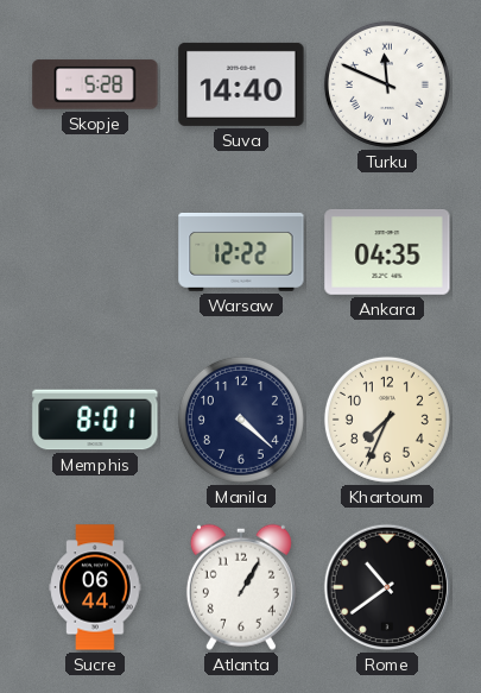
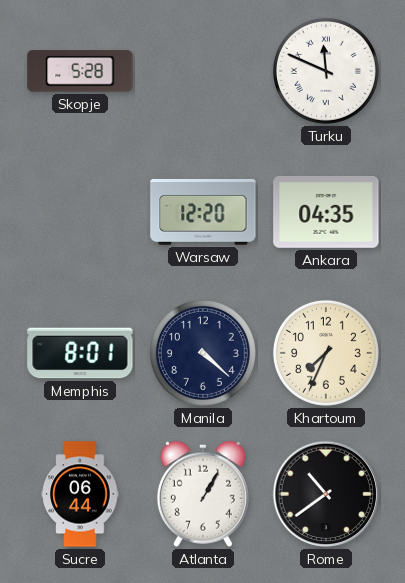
Suva: 14:40 -> none (241, 84)
Warsaw: 12:22 -> 12:20 (203, 212)
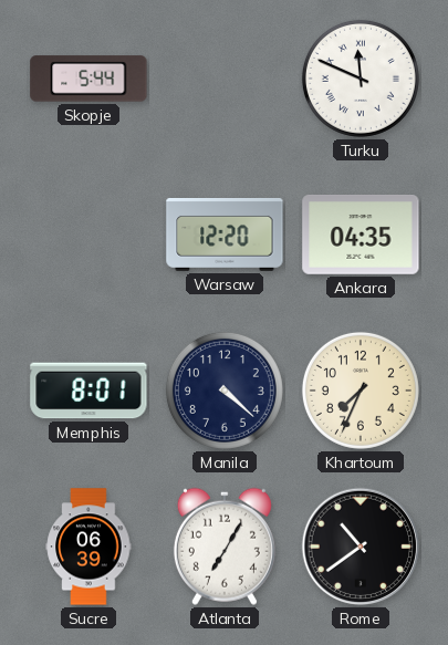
Skopje: 5:28 -> 5:44 (88, 79)
Sucre: 06:44 -> 06:39 (88, 547)
Atlanta: 1:05 -> 7:05 (225, 547)
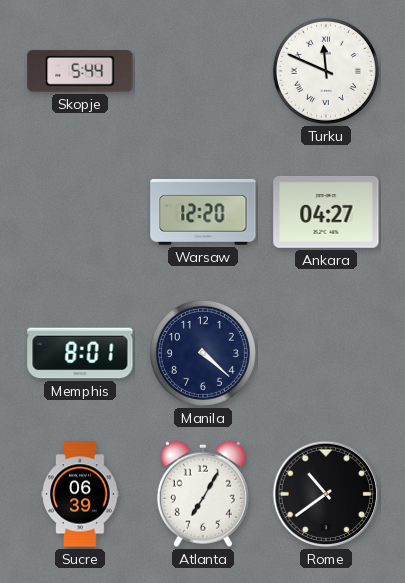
Ankara: 04:35 -> 04:27 (326, 212)
Khartoum: 7:34 -> none (361, 391)
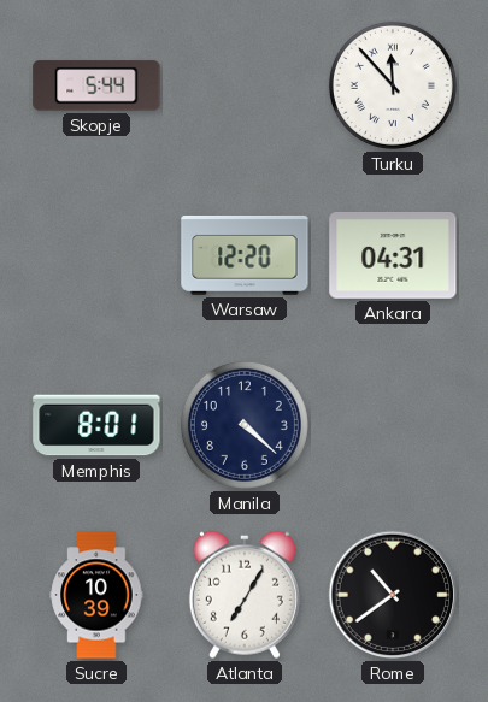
Turku: 11:49 -> 11:53 (393, 85)
Ankara: 04:27 -> 04:31 (393, 255)
Sucre: 06:39 -> 10:39 (96, 595)
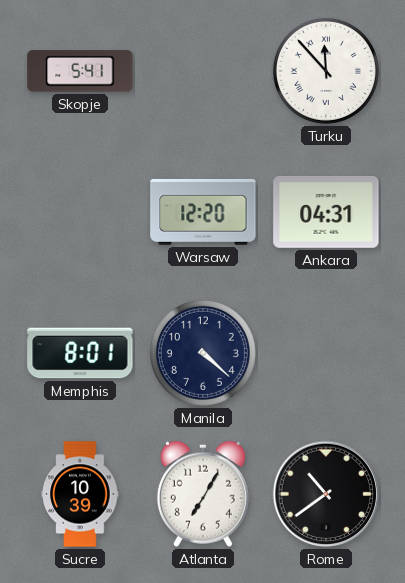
Skopje: 5:44 -> 5:41 (80, 71)
